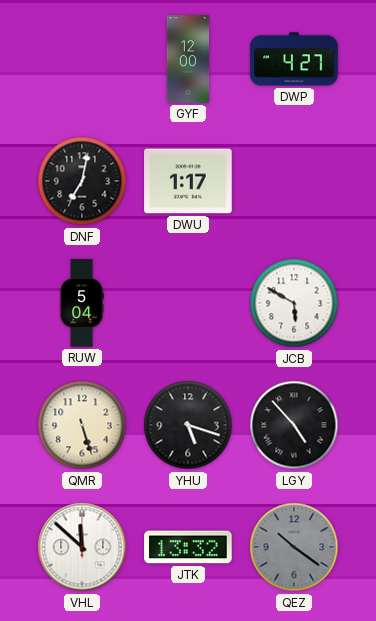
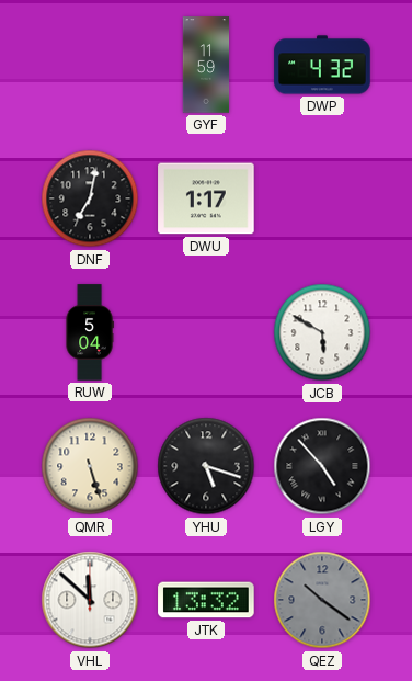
GYF: 12:00 -> 11:59 (206, 65)
DWP: 4:27 -> 4:32 (322, 65)
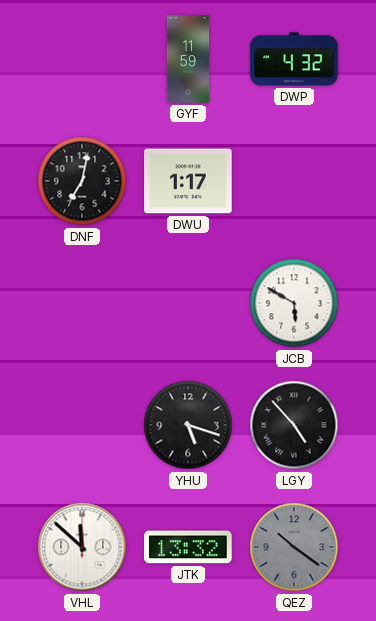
RUW: 5:04 -> none (90, 332)
QMR: 5:27 -> none (90, 466)
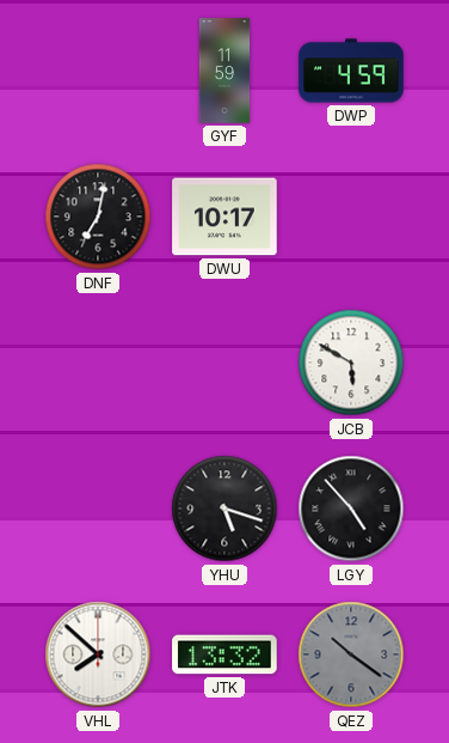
DWP: 4:32 -> 4:59 (351, 71)
DWU: 1:17 -> 10:17 (224, 217)
VHL: 11:52 -> 7:52 (98, 654)
